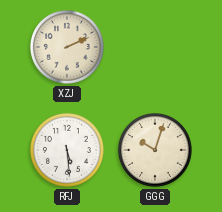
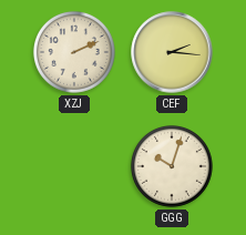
CEF: none -> 2:16 (172, 52)
RFJ: 5:29 -> none (67, 150)
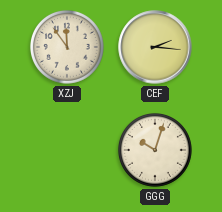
XZJ: 2:11 -> 11:54 (67, 47)
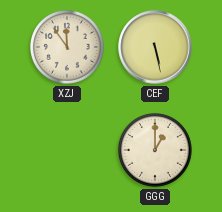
CEF: 2:16 -> 5:28 (155, 47)
GGG: 10:03 -> 1:00 (155, 150)
